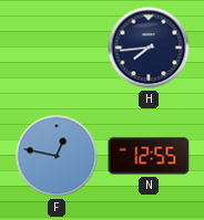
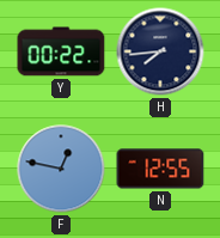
Y: none -> 00:22 (61, 51)
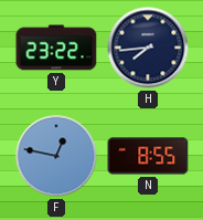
Y: 00:22 -> 23:22 (56, 48)
N: 12:55 -> 8:55 (148, 156)
